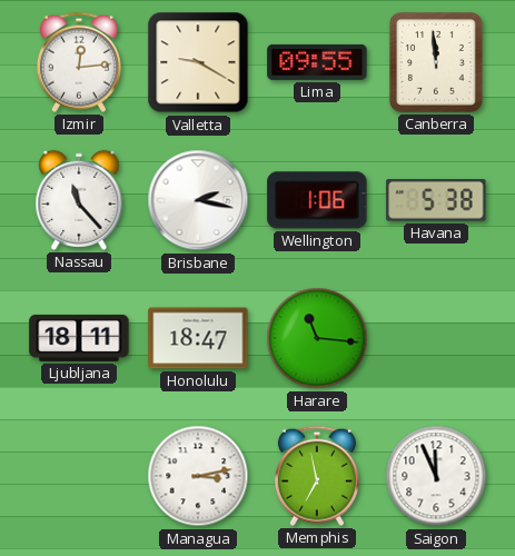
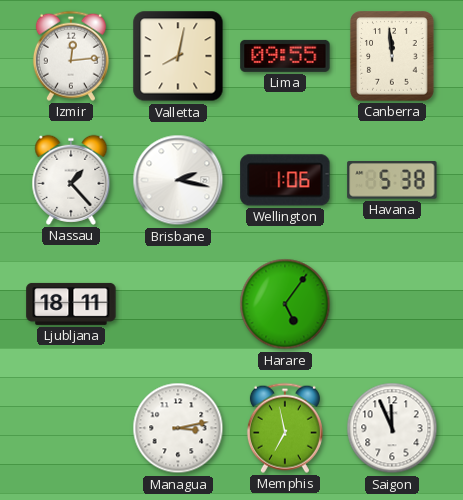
Valletta: 9:20 -> 8:02 (178, 56)
Nassau: 11:23 -> 1:23 (71, 180)
Honolulu: 18:47 -> none (198, 338)
Harare: 11:16 -> 5:06 (285, 304)
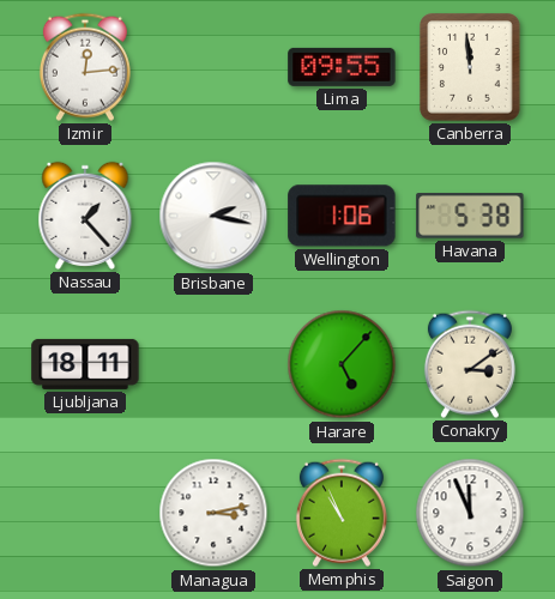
Valletta: 8:02 -> none (178, 56)
Harare: 5:06 -> 5:07 (342, 364)
Conakry: none -> 3:09 (470, 364)
Memphis: 6:58 -> 10:56 (342, 513)
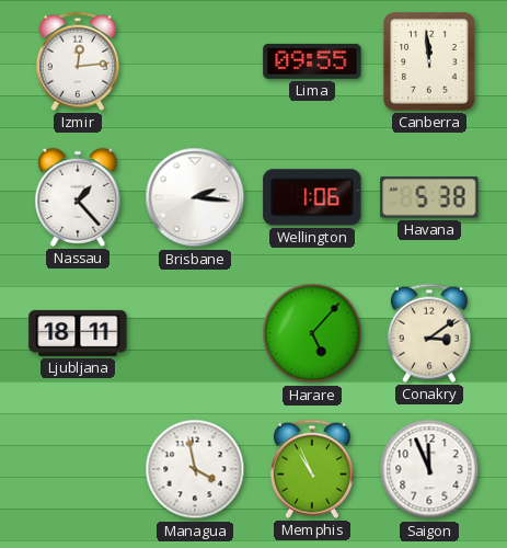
Brisbane: 2:17 -> 2:16 (195, 197)
Managua: 3:13 -> 3:58 (195, 469)
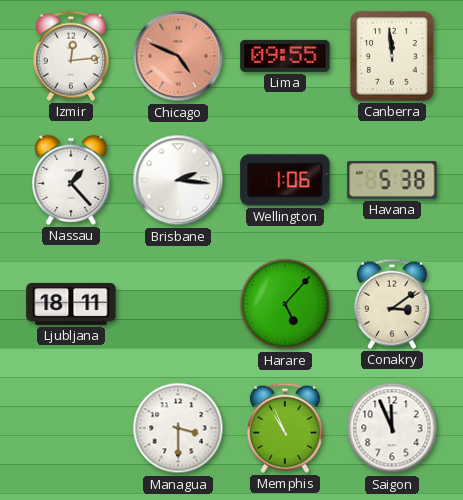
Chicago: none -> 4:49 (178, 56)
Managua: 3:58 -> 3:30 (178, 428)
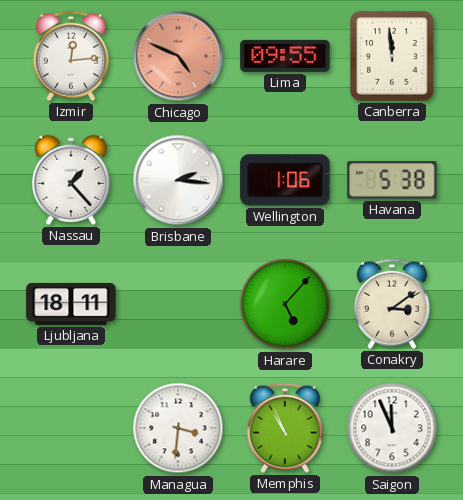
Managua: 3:30 -> 3:31 (178, 428)
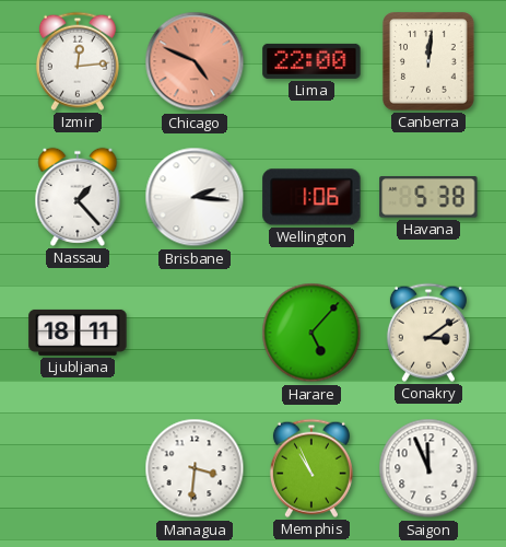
Lima: 09:55 -> 22:00 (311, 61)
Canberra: 11:59 -> 12:01 (428, 61)
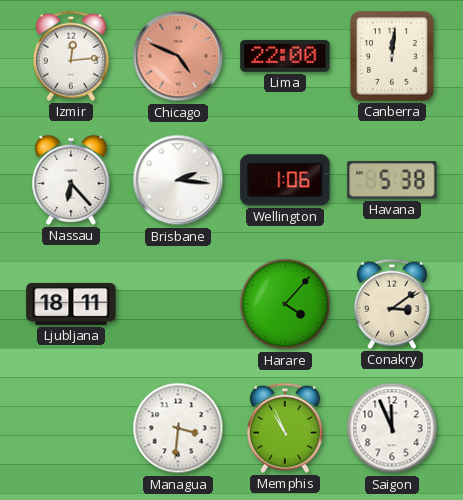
Nassau: 1:23 -> 6:23 (71, 180)
Harare: 5:07 -> 4:07 (285, 304)
